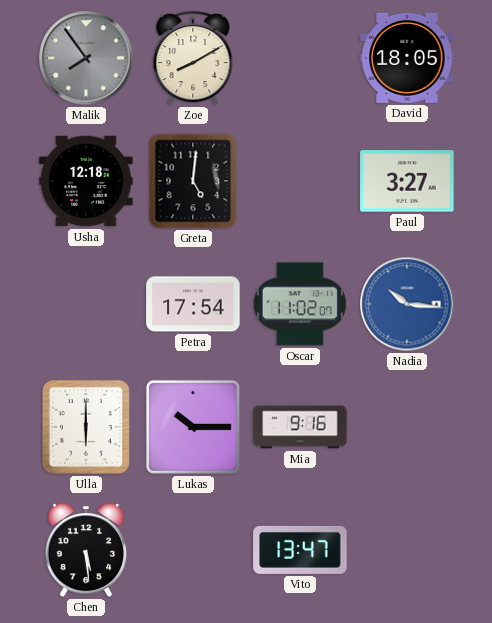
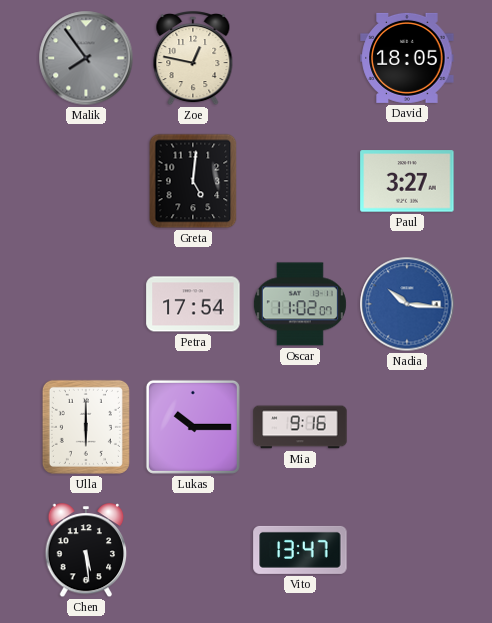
Zoe: 8:10 -> 12:47 (193, 59)
Usha: 12:18 -> none (86, 181)
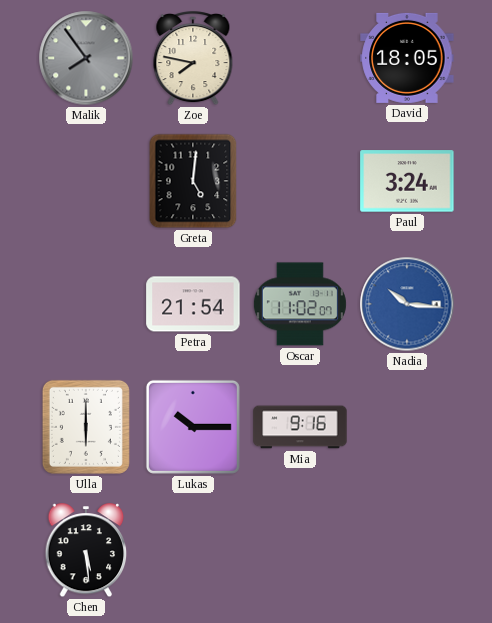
Zoe: 12:47 -> 7:47 (193, 59)
Paul: 3:27 -> 3:24 (407, 181)
Petra: 17:54 -> 21:54 (193, 304)
Vito: 13:47 -> none (300, 550)
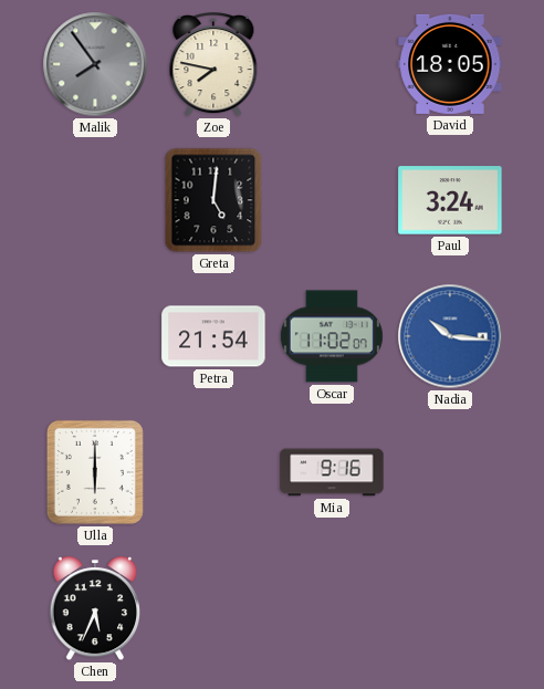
Lukas: 10:15 -> none (193, 427)
Chen: 5:29 -> 5:34 (95, 609)
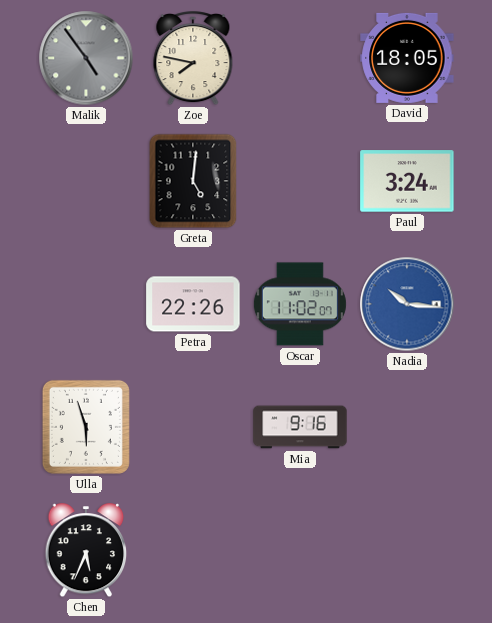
Malik: 7:54 -> 4:54 (86, 58)
Petra: 21:54 -> 22:26 (193, 304)
Ulla: 6:00 -> 5:57 (86, 427)
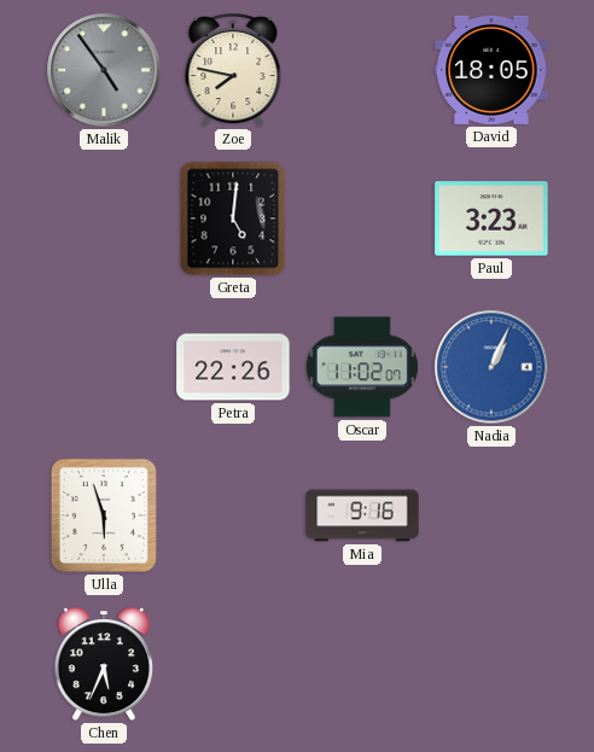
Paul: 3:24 -> 3:23 (491, 218)
Nadia: 10:16 -> 1:04 (491, 367)
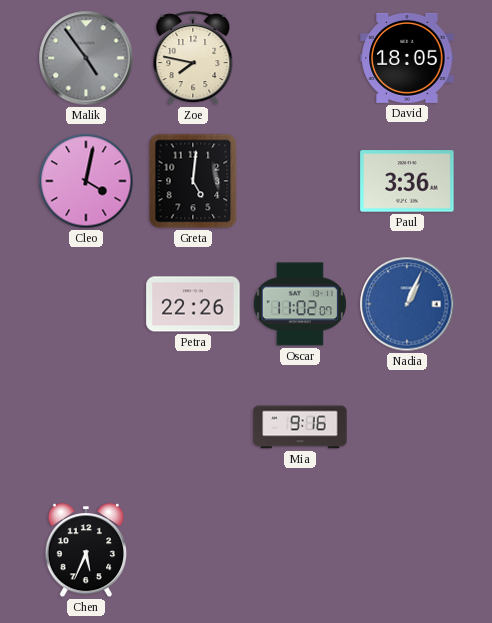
Cleo: none -> 4:02 (86, 181)
Paul: 3:23 -> 3:36 (407, 181)
Ulla: 5:57 -> none (104, 515)
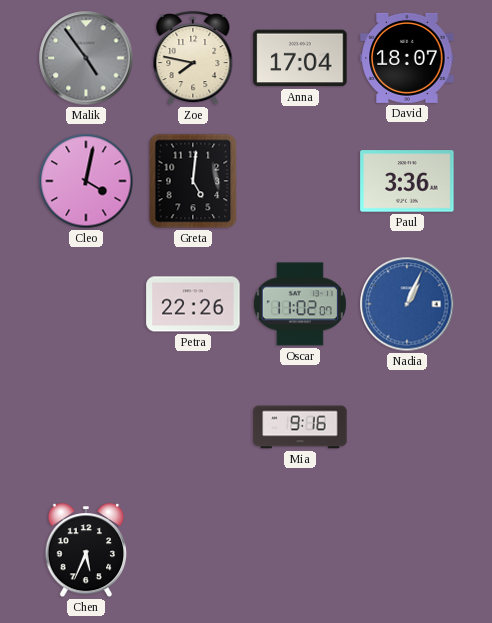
Anna: none -> 17:04 (300, 58)
David: 18:05 -> 18:07 (407, 58)
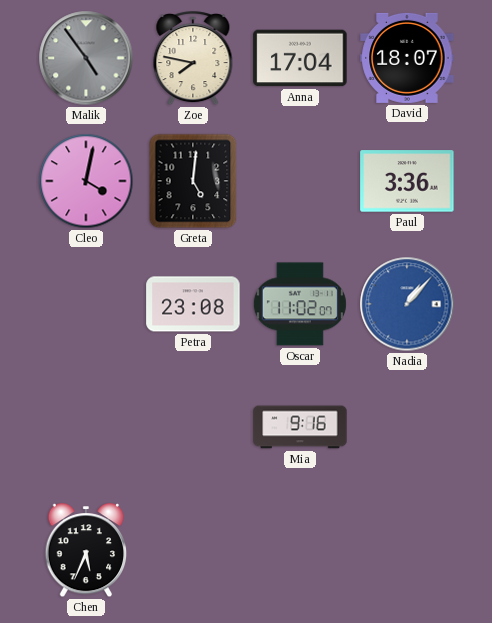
Petra: 22:26 -> 23:08 (193, 304)
Nadia: 1:04 -> 1:07 (407, 304)
